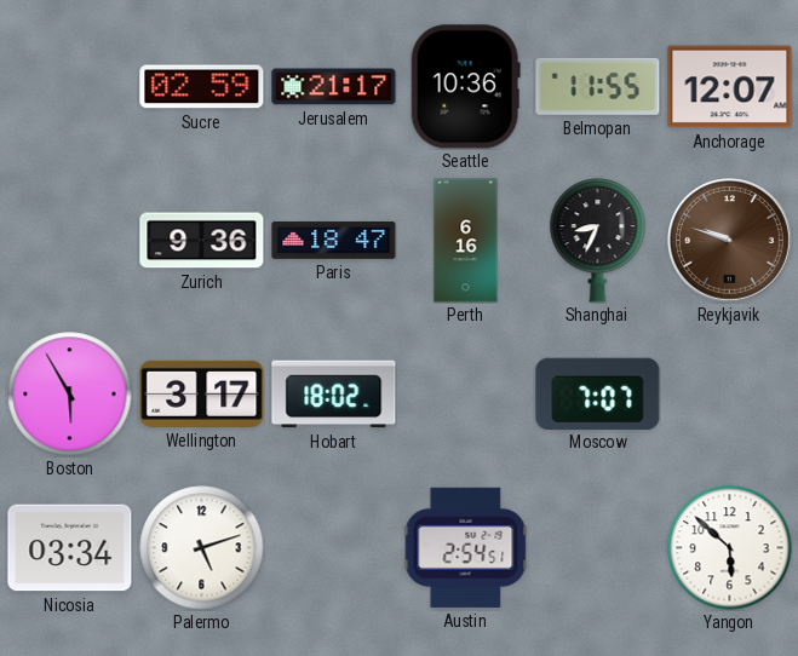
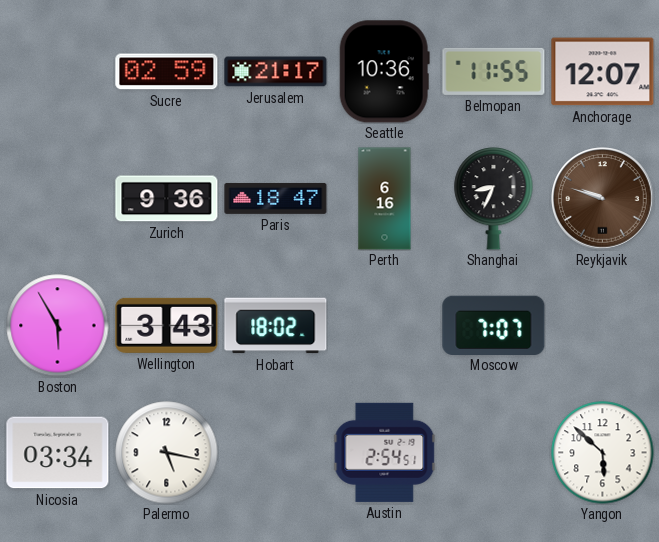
Wellington: 3:17 -> 3:43 (167, 325)
Palermo: 5:12 -> 5:17 (167, 453)
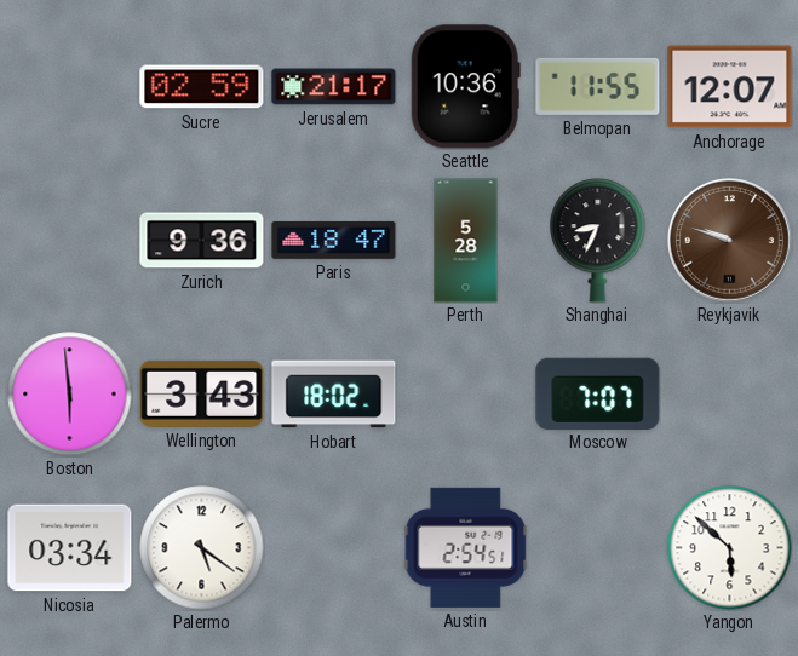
Perth: 6:16 -> 5:28 (466, 241)
Boston: 5:55 -> 5:59 (70, 395)
Palermo: 5:17 -> 5:21 (202, 548)
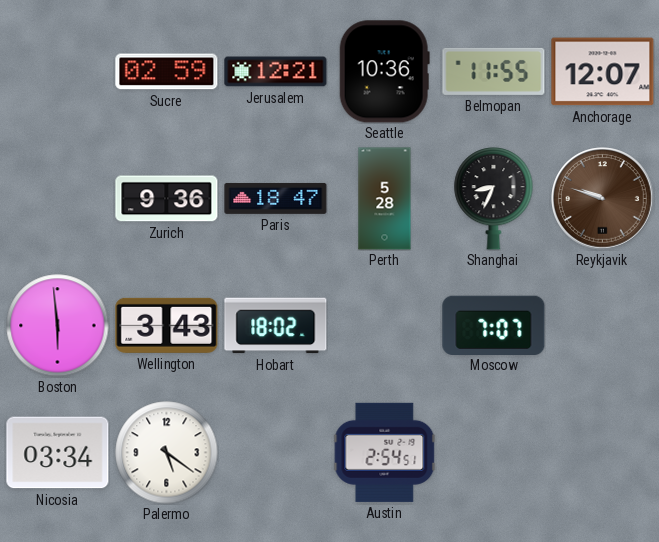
Jerusalem: 21:17 -> 12:21 (276, 72)
Yangon: 5:52 -> none (730, 548)
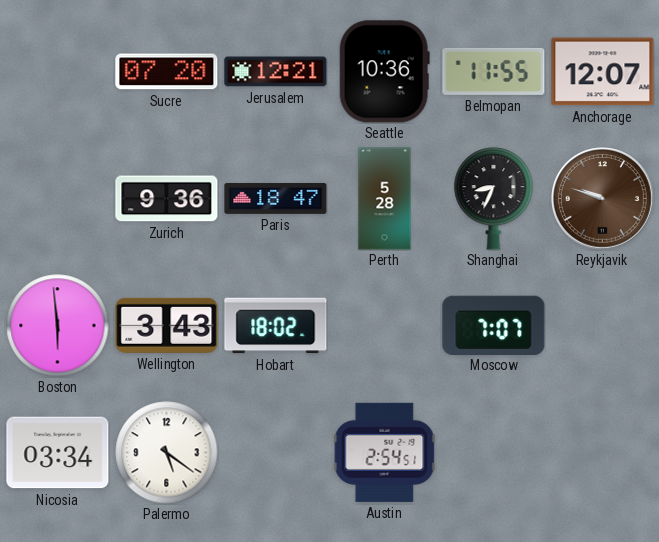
Sucre: 02:59 -> 07:20 (167, 72)
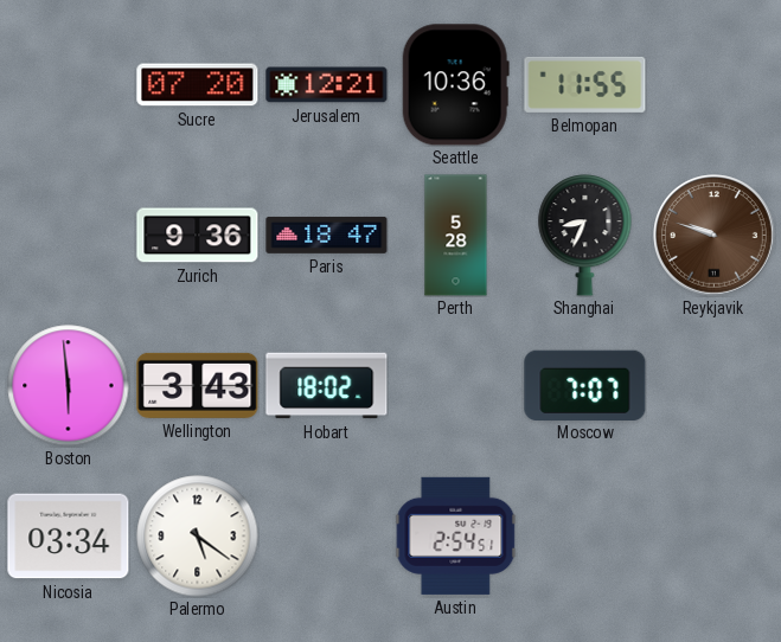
Anchorage: 12:07 -> none (603, 72)
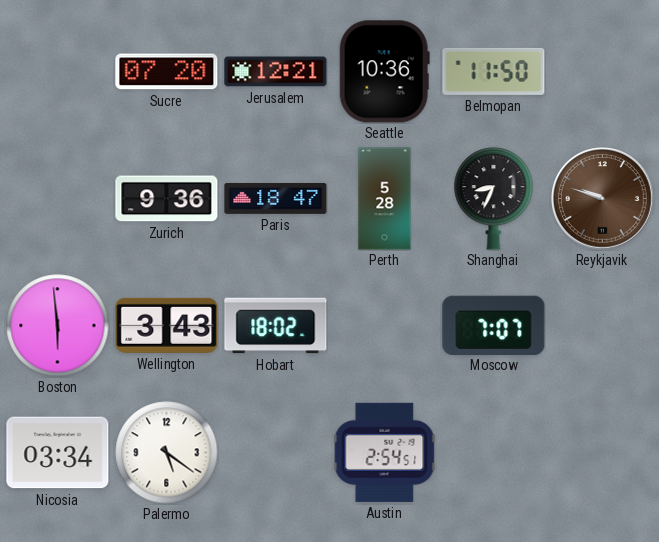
Belmopan: 11:55 -> 11:50 (494, 71)
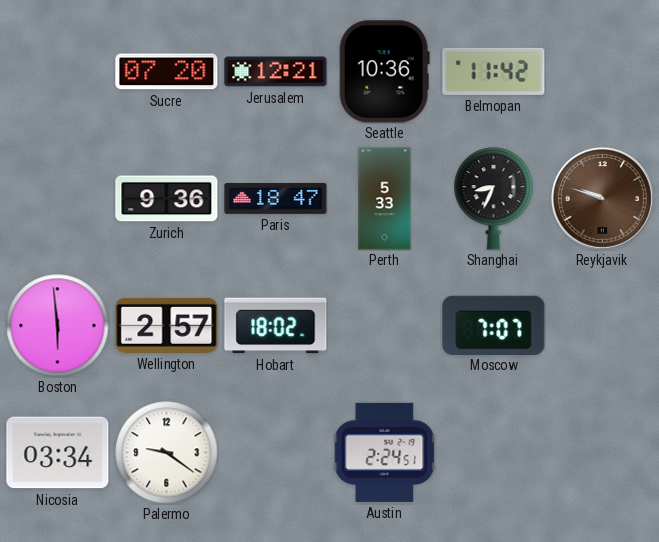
Belmopan: 11:50 -> 11:42 (494, 71)
Perth: 5:28 -> 5:33 (385, 199)
Wellington: 3:43 -> 2:57 (167, 325)
Palermo: 5:21 -> 9:21 (167, 453)
Austin: 2:54 -> 2:24 (384, 452)
